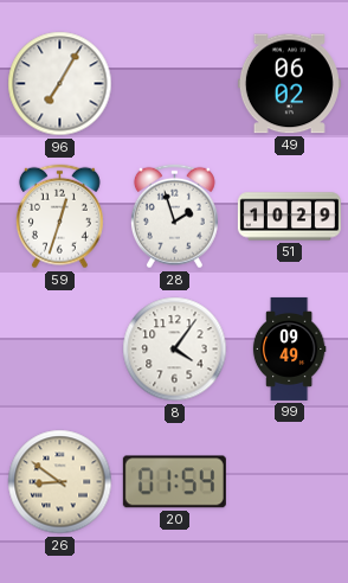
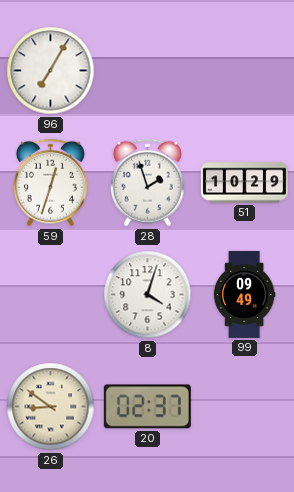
49: 06:02 -> none (289, 84)
8: 4:06 -> 4:03 (148, 295)
20: 01:54 -> 02:37 (147, 407)
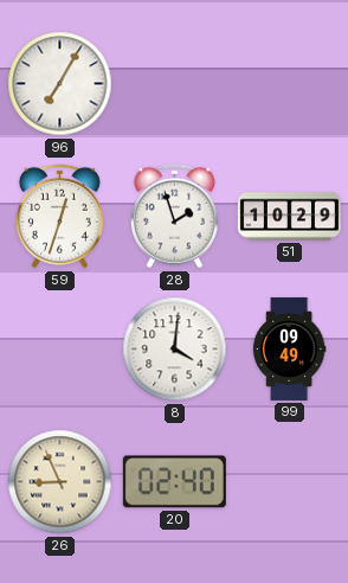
8: 4:03 -> 4:01 (175, 350)
26: 8:51 -> 8:56 (60, 482)
20: 02:37 -> 02:40 (174, 482)
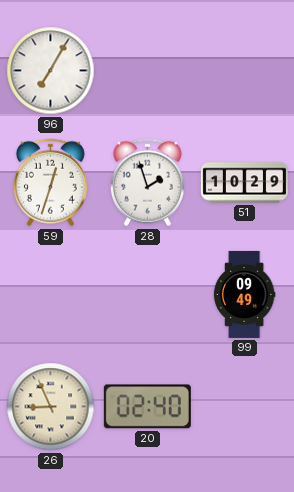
8: 4:01 -> none (175, 350)
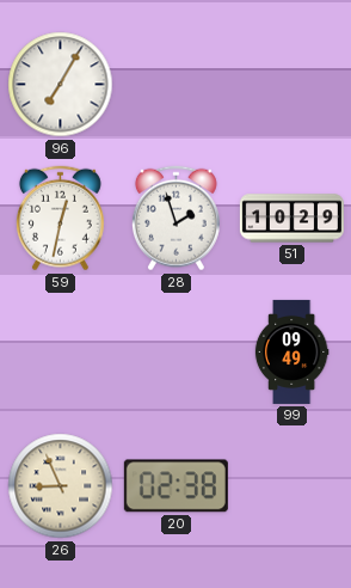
59: 12:33 -> 12:32 (60, 219)
20: 02:40 -> 02:38 (176, 486)
